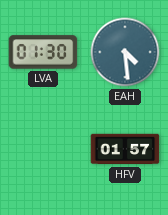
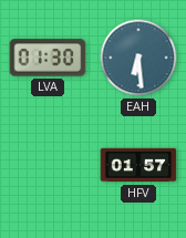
EAH: 4:29 -> 6:29 (138, 58)
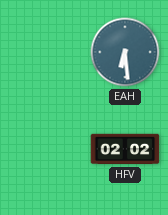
LVA: 01:30 -> none (48, 58)
HFV: 01:57 -> 02:02 (125, 149)
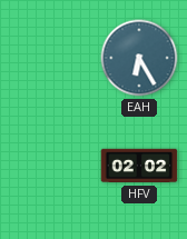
EAH: 6:29 -> 6:25 (139, 58)
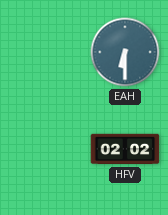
EAH: 6:25 -> 6:30 (125, 52)
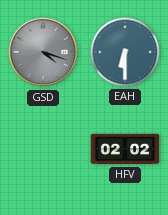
GSD: none -> 4:18 (43, 52)
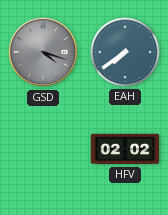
EAH: 6:30 -> 7:39 (125, 52)
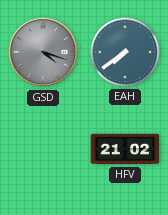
HFV: 02:02 -> 21:02 (125, 149)
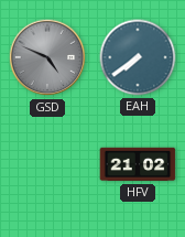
GSD: 4:18 -> 4:49 (47, 57)
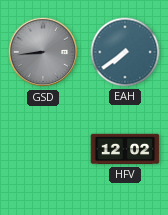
GSD: 4:49 -> 8:44 (43, 52)
HFV: 21:02 -> 12:02 (125, 149)
